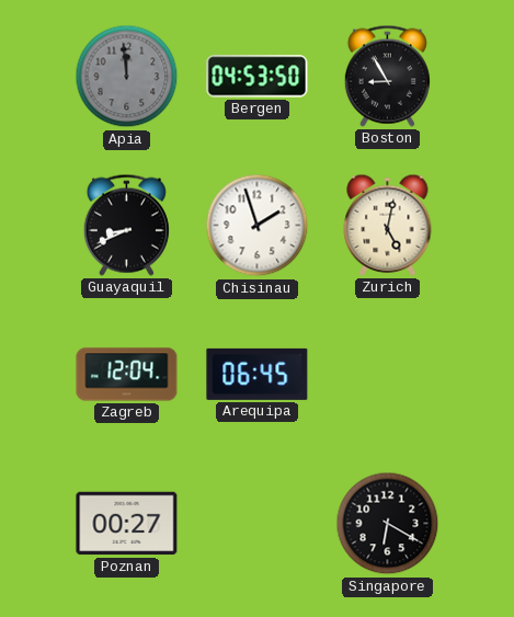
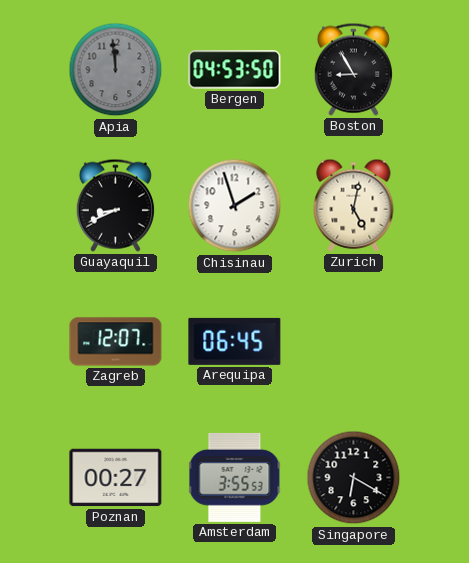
Zagreb: 12:04 -> 12:07 (116, 342)
Amsterdam: none -> 3:55 (235, 477)
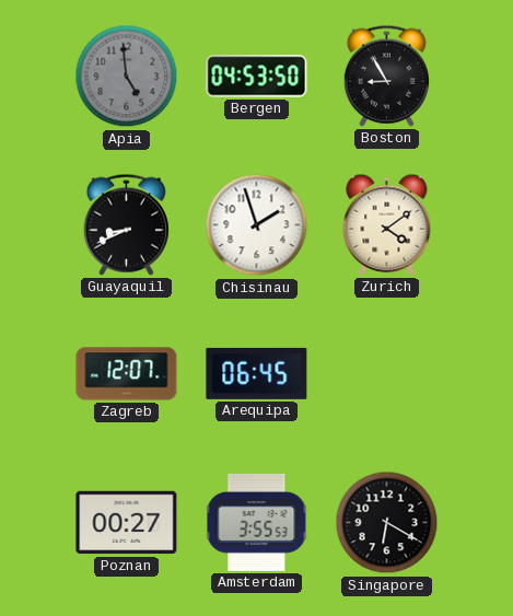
Apia: 11:59 -> 4:59 (127, 77)
Zurich: 5:02 -> 4:09 (387, 224)
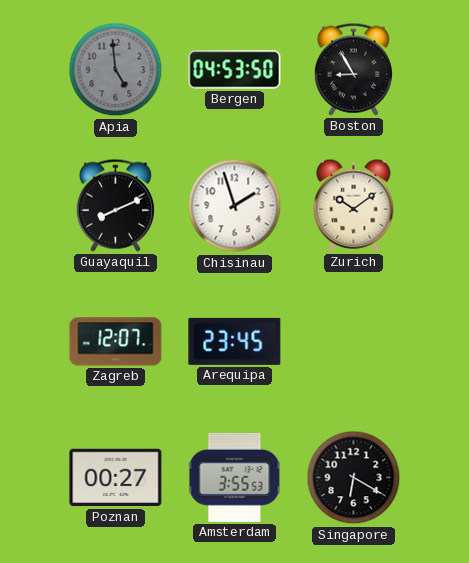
Guayaquil: 8:41 -> 8:11 (115, 205)
Zurich: 4:09 -> 10:09 (354, 205)
Arequipa: 06:45 -> 23:45 (235, 341)
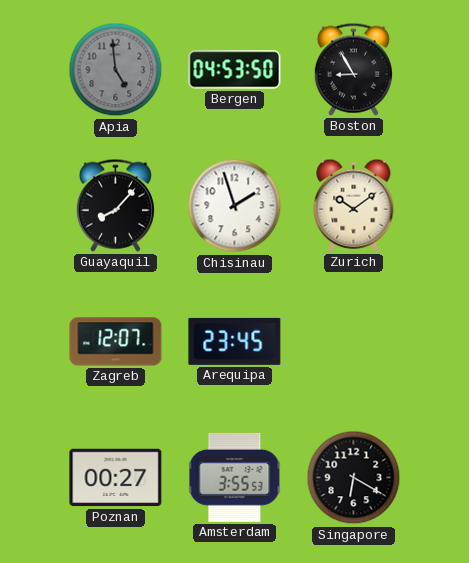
Guayaquil: 8:11 -> 8:07 (115, 205)
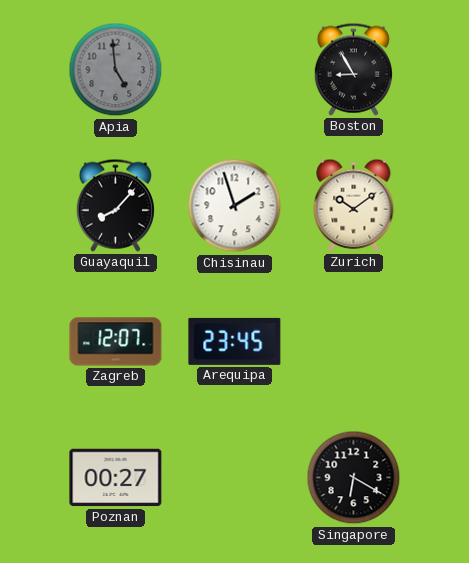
Bergen: 04:53 -> none (235, 70)
Amsterdam: 3:55 -> none (235, 477)
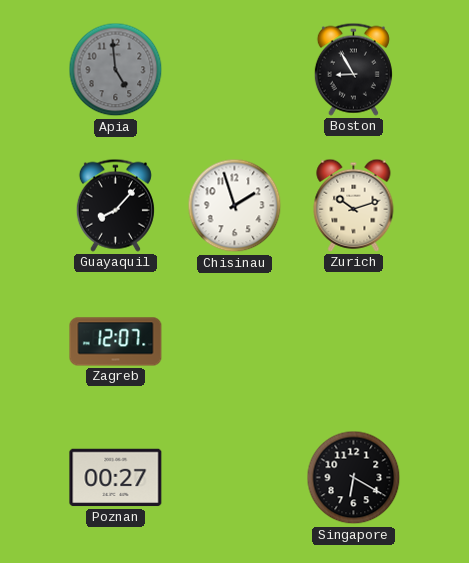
Zurich: 10:09 -> 10:12 (354, 205)
Arequipa: 23:45 -> none (235, 341)
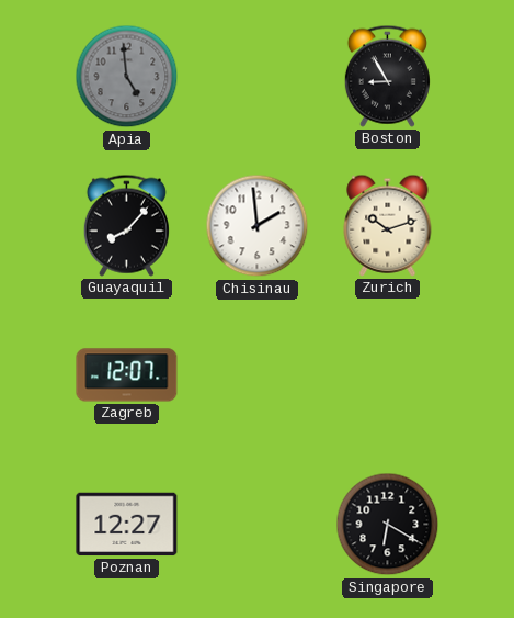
Chisinau: 1:57 -> 1:59 (258, 226)
Poznan: 00:27 -> 12:27 (127, 525)
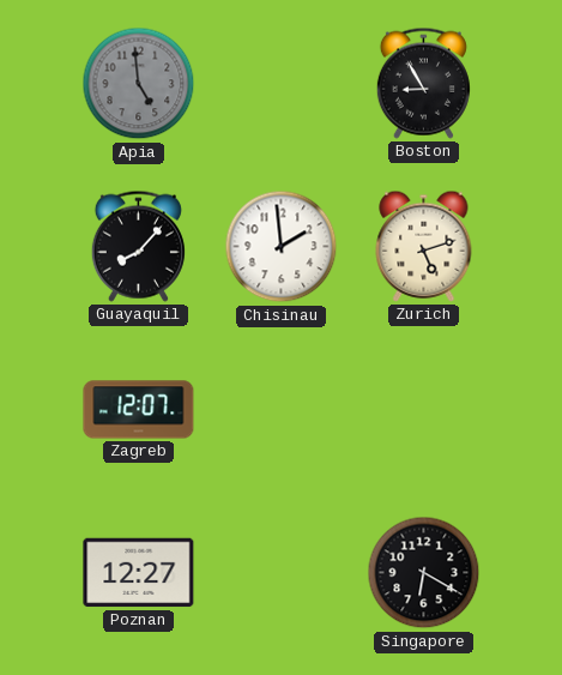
Zurich: 10:12 -> 5:12 (424, 246)
